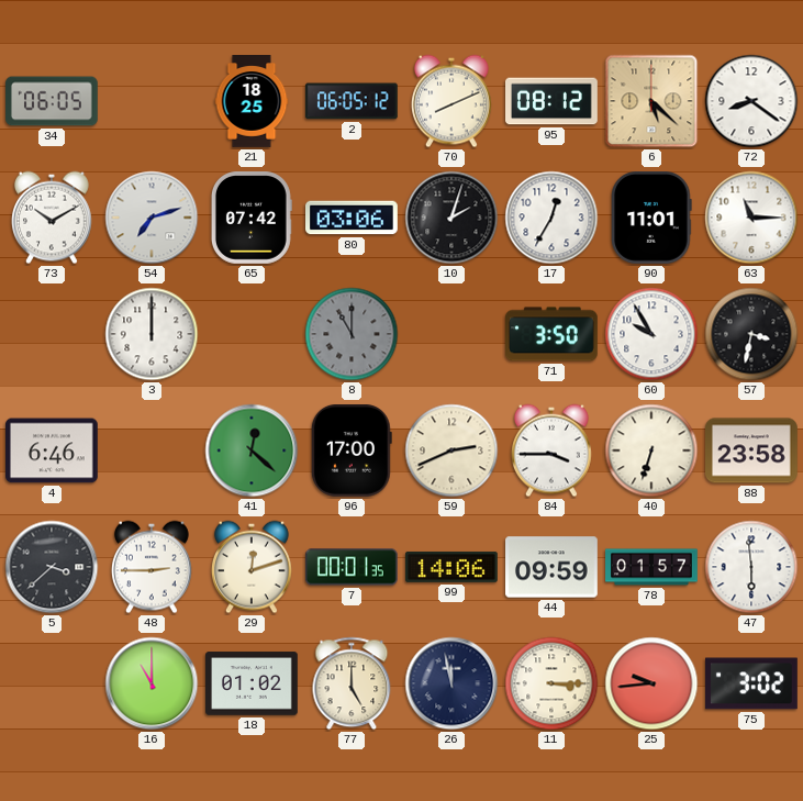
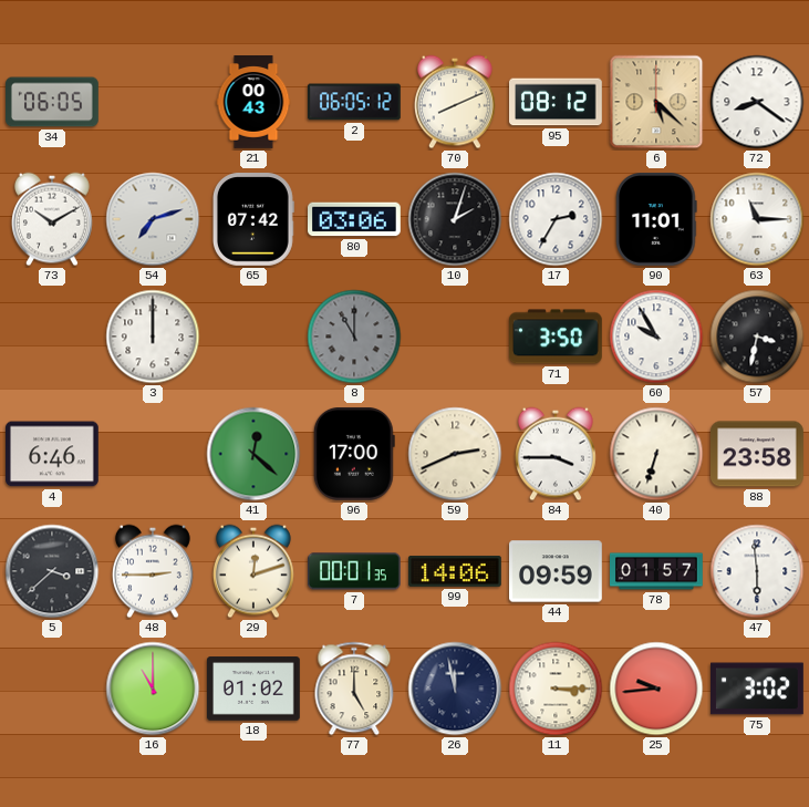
21: 18:25 -> 00:43 (253, 103)
17: 12:35 -> 2:35 (556, 219)
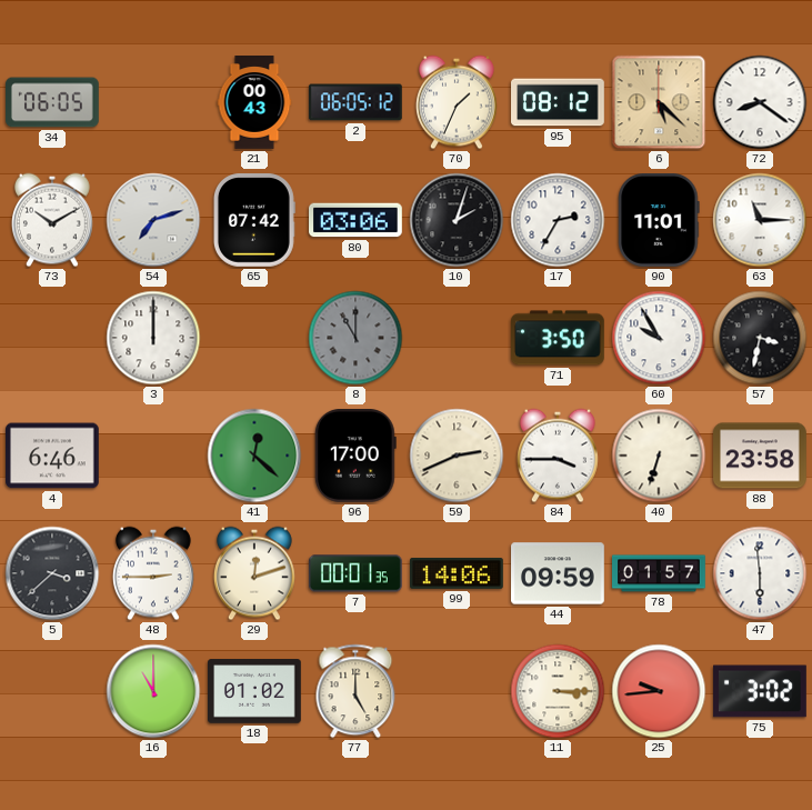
70: 8:11 -> 1:34 (457, 102)
26: 11:58 -> none (455, 689)
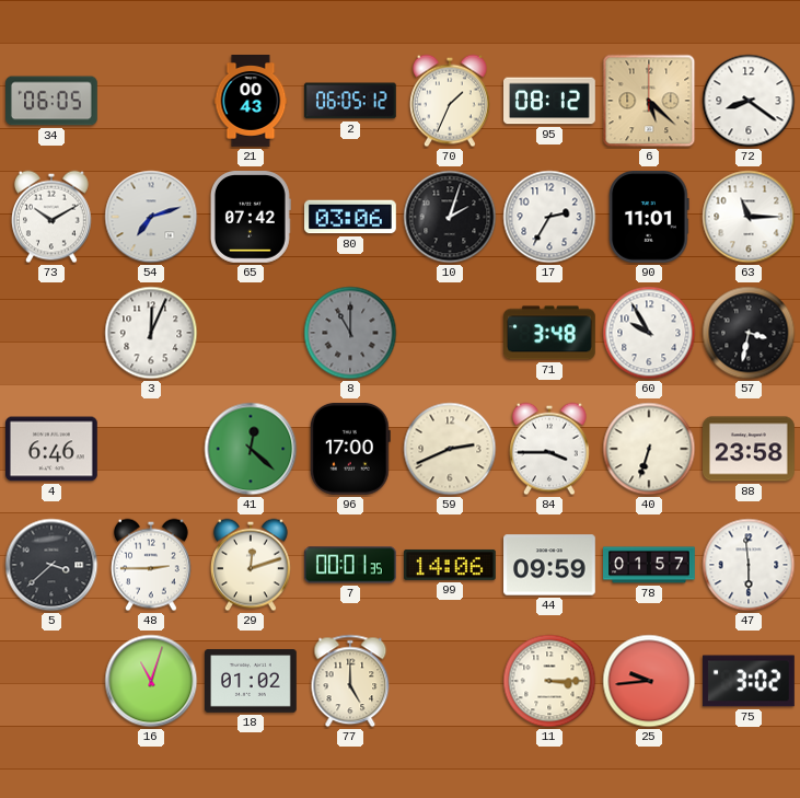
3: 12:00 -> 12:04 (151, 333)
71: 3:50 -> 3:48 (550, 333)
16: 11:00 -> 11:03 (151, 681)
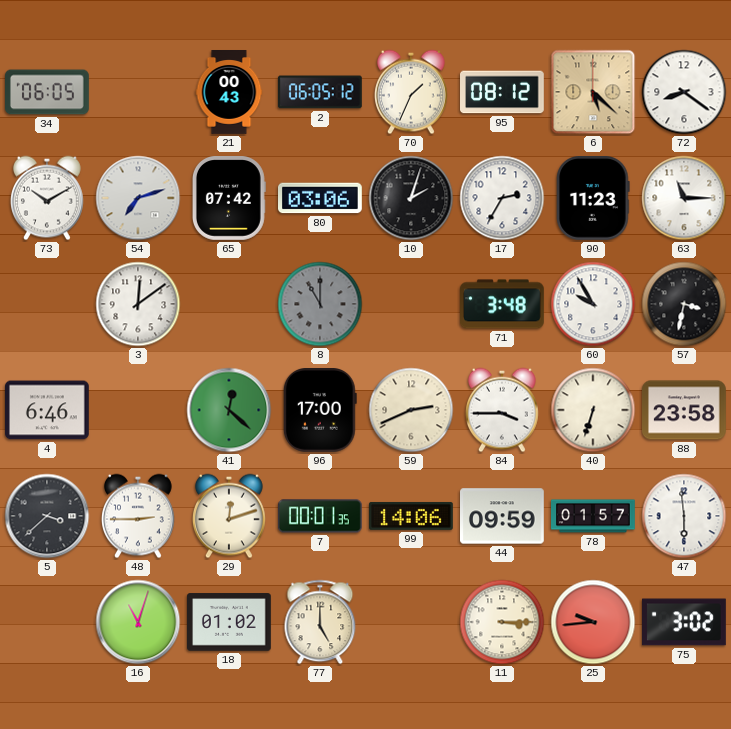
90: 11:01 -> 11:23 (593, 199)
3: 12:04 -> 12:09 (138, 304)
